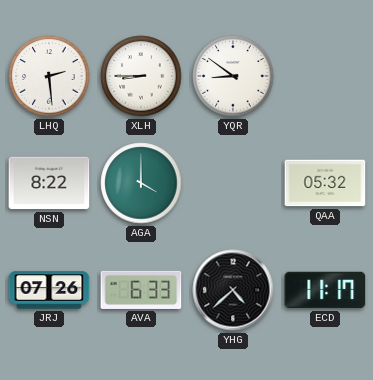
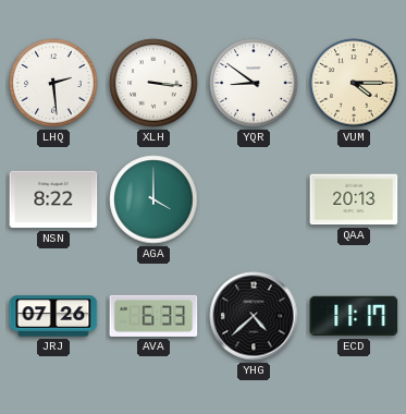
XLH: 8:45 -> 3:16 (153, 83)
VUM: none -> 4:15 (354, 83)
QAA: 05:32 -> 20:13 (354, 199)
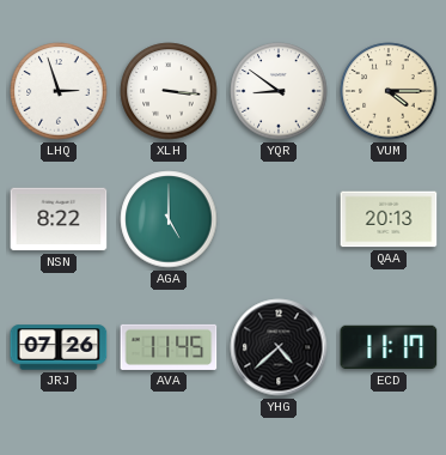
LHQ: 2:29 -> 2:57 (59, 91)
AGA: 4:00 -> 5:00 (169, 219)
AVA: 6:33 -> 11:45 (169, 347)
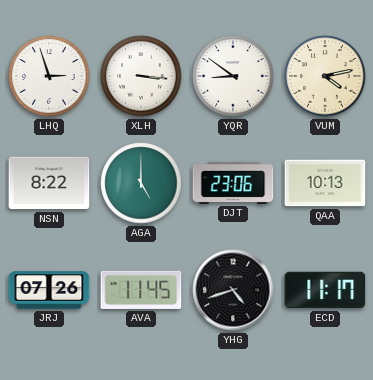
VUM: 4:15 -> 4:13 (325, 76)
DJT: none -> 23:06 (233, 183)
QAA: 20:13 -> 10:13 (325, 183)
YHG: 4:38 -> 4:42 (233, 290)
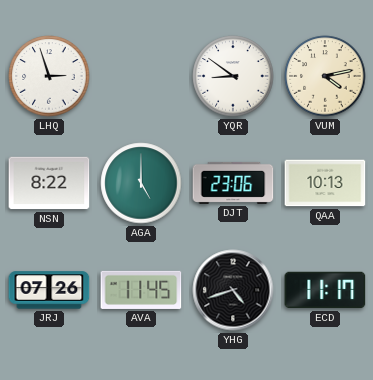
XLH: 3:16 -> none (141, 76)
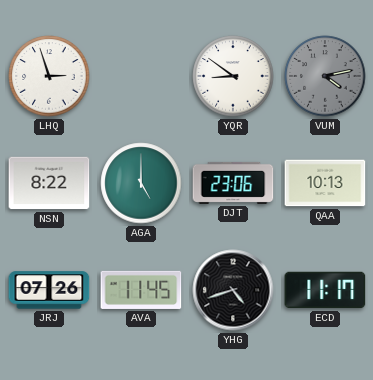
VUM dial: cream -> grey (325, 76)
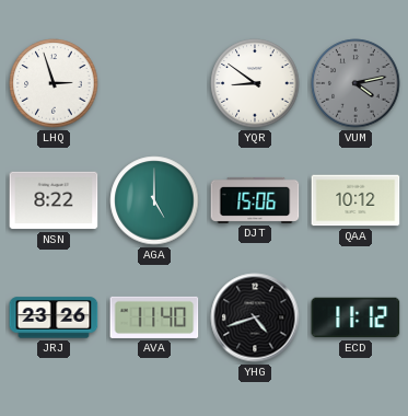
DJT: 23:06 -> 15:06 (255, 200)
QAA: 10:13 -> 10:12 (355, 200)
JRJ: 07:26 -> 23:26 (54, 317)
AVA: 11:45 -> 11:40 (154, 317)
ECD: 11:17 -> 11:12 (355, 317)
